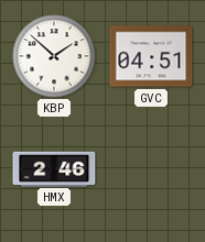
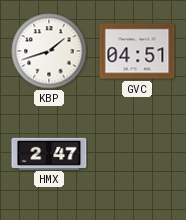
KBP: 1:52 -> 1:42 (49, 51)
HMX: 2:46 -> 2:47 (49, 153)
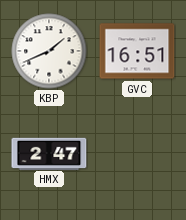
KBP: 1:42 -> 1:41 (49, 51)
GVC: 04:51 -> 16:51 (137, 51)
